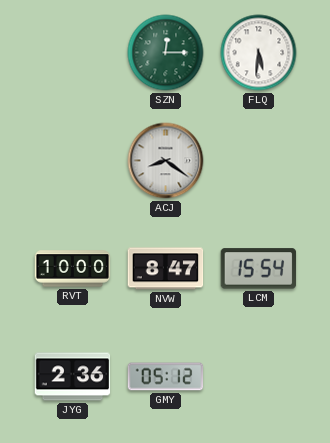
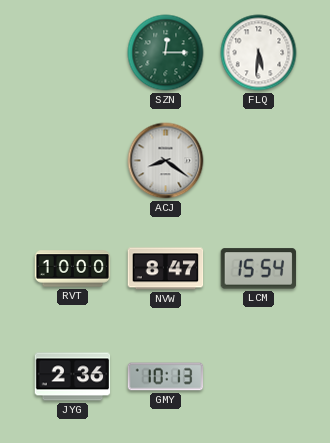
GMY: 05:12 -> 10:13 (166, 377)
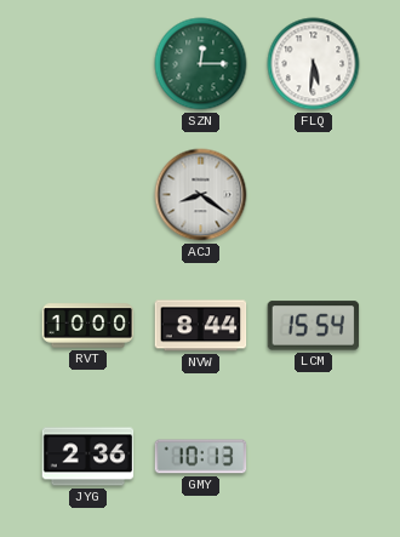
NVW: 8:47 -> 8:44 (201, 326)
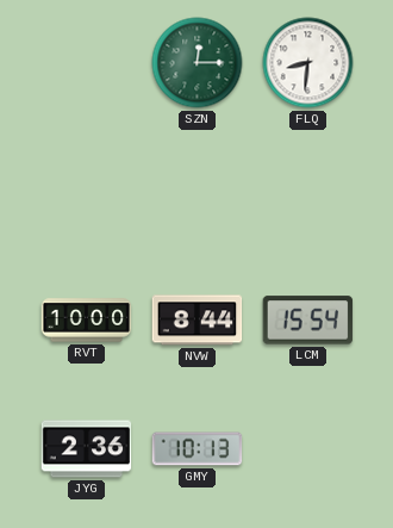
FLQ: 5:31 -> 8:31 (308, 63)
ACJ: 8:21 -> none (201, 195)
